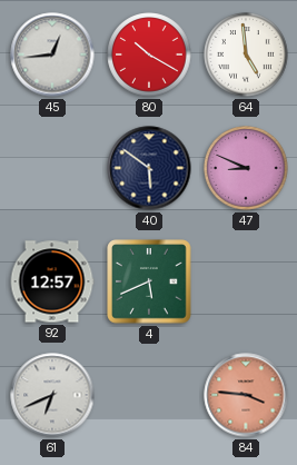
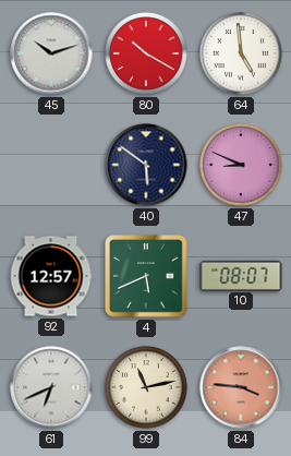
45: 12:44 -> 10:12 (51, 53)
10: none -> 08:07 (241, 275)
99: none -> 11:13 (146, 387)
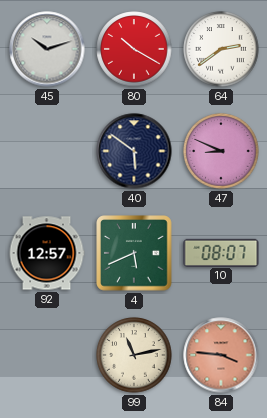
64: 4:59 -> 2:39 (221, 49)
61: 6:41 -> none (51, 387)
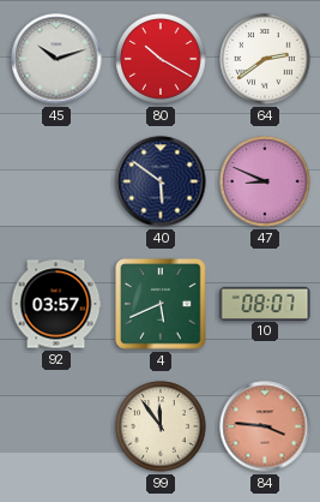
92: 12:57 -> 03:57 (56, 304)
99: 11:13 -> 11:54 (161, 426)
